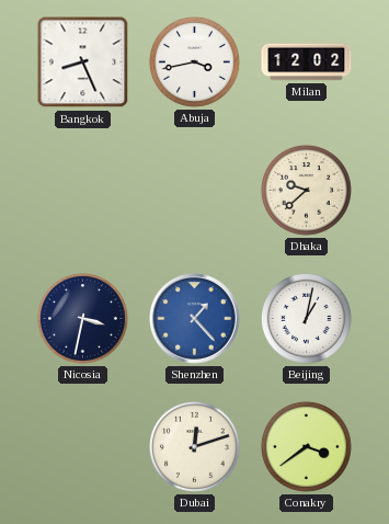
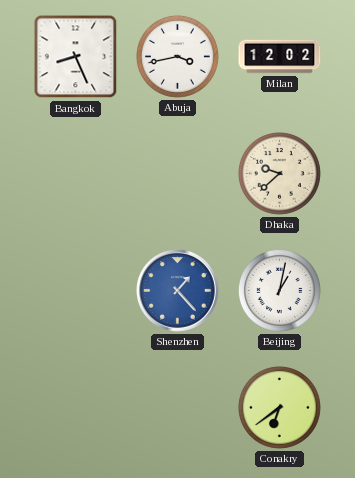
Nicosia: 3:32 -> none (82, 318)
Dubai: 12:12 -> none (194, 446)
Conakry: 3:39 -> 6:39 (279, 407)
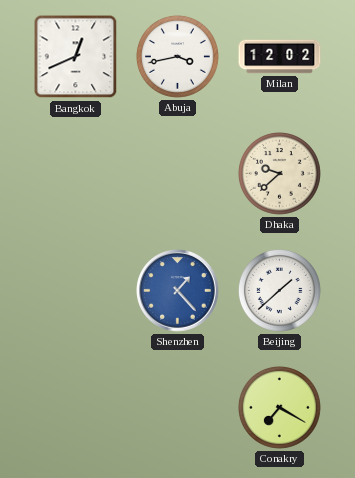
Bangkok: 8:26 -> 12:41 (76, 57)
Beijing: 1:02 -> 1:38 (279, 290)
Conakry: 6:39 -> 7:20 (279, 407)
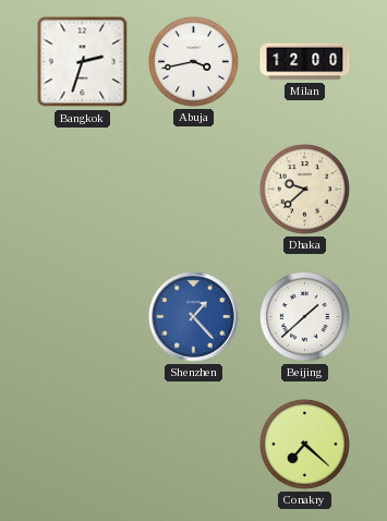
Bangkok: 12:41 -> 2:33 (83, 62)
Milan: 12:02 -> 12:00 (305, 62)
Conakry: 7:20 -> 7:22 (304, 444)
